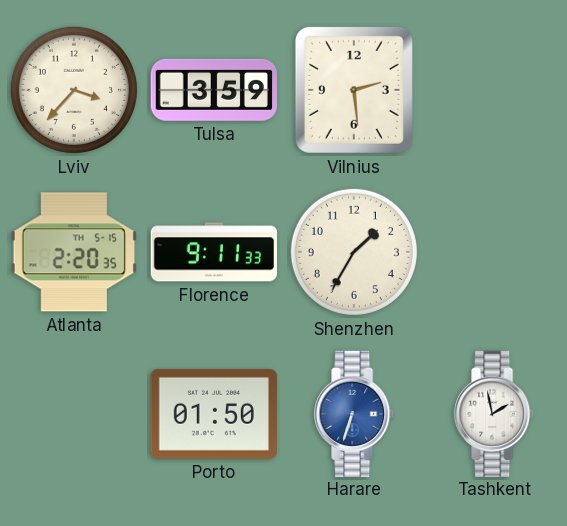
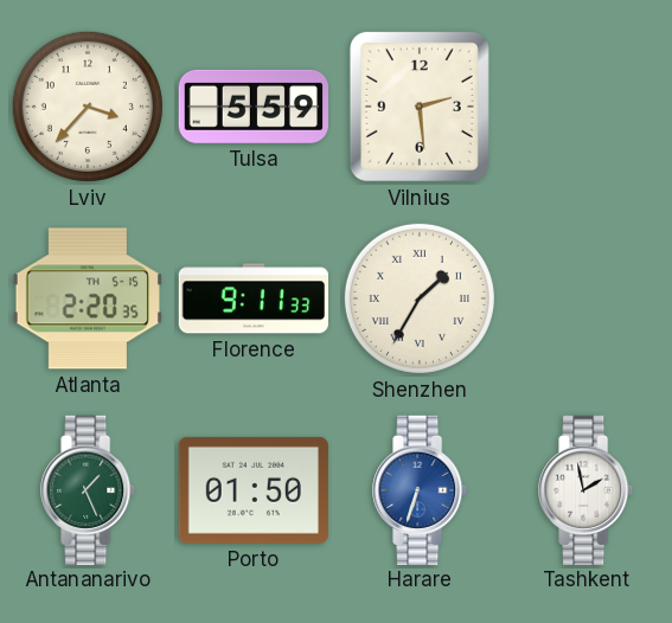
Tulsa: 3:59 -> 5:59 (252, 107)
Shenzhen numerals: Arabic -> Roman (420, 298)
Antananarivo: none -> 1:26 (89, 489)
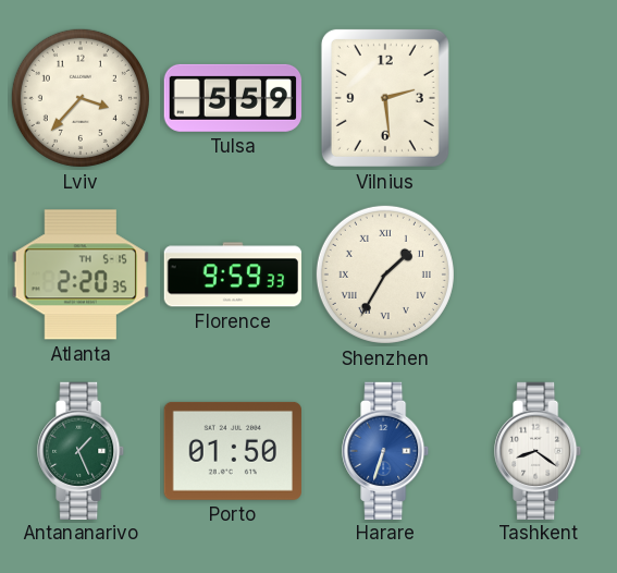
Florence: 9:11 -> 9:59 (232, 275)
Tashkent: 1:58 -> 8:21 (539, 450)
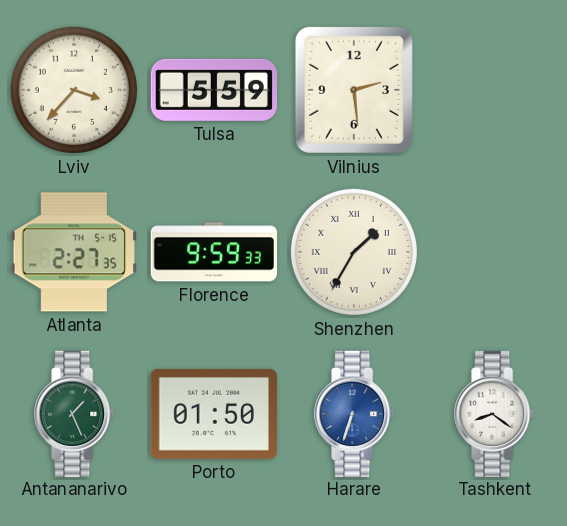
Atlanta: 2:20 -> 2:27 (74, 252)
